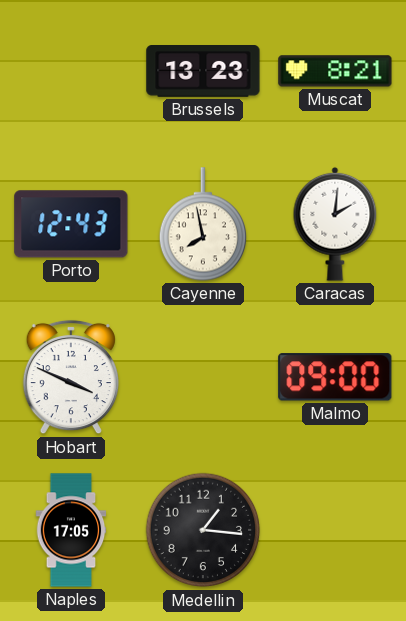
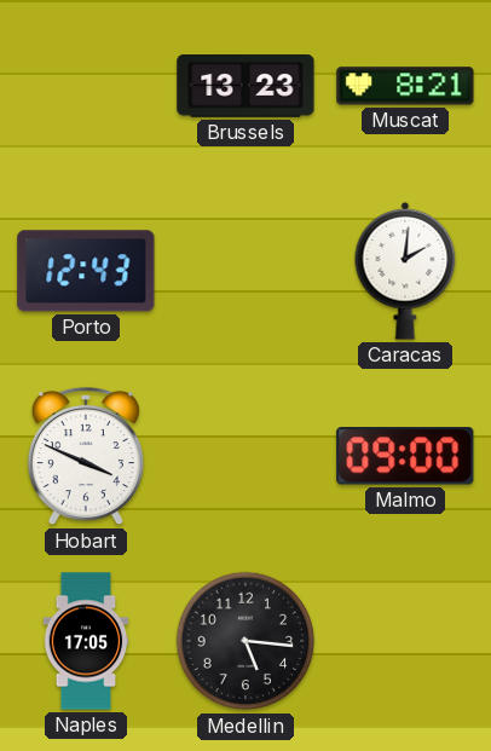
Cayenne: 7:58 -> none (202, 224)
Medellin: 1:16 -> 5:16 (245, 641)
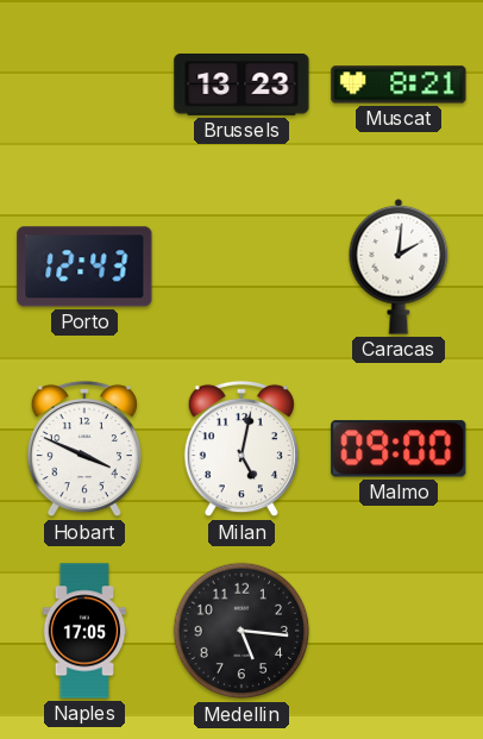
Milan: none -> 5:02 (241, 449)
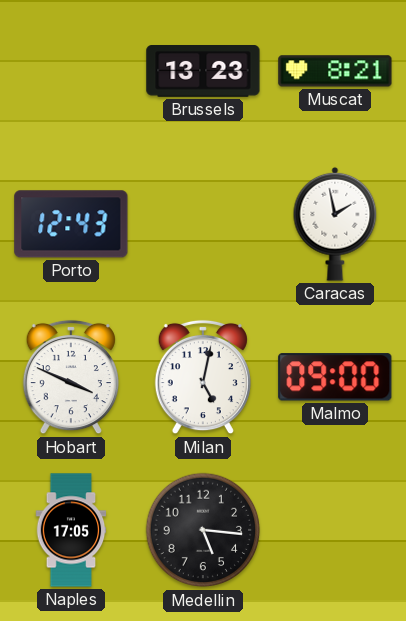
Caracas: 2:01 -> 1:58 (335, 224)
